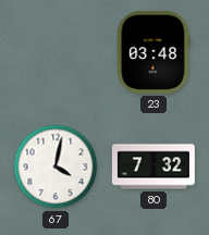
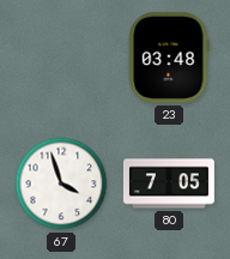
67: 4:02 -> 3:57 (61, 183)
80: 7:32 -> 7:05 (169, 183)
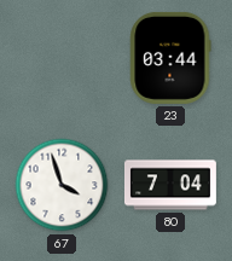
23: 03:48 -> 03:44 (170, 58)
80: 7:05 -> 7:04 (170, 185)
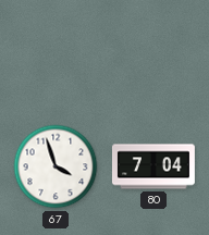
23: 03:44 -> none (170, 58)
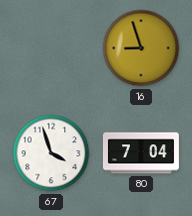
16: none -> 8:57 (141, 48)
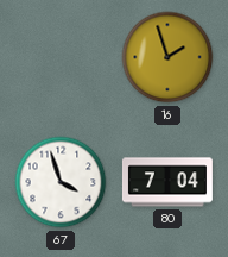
16: 8:57 -> 1:57 (167, 57)
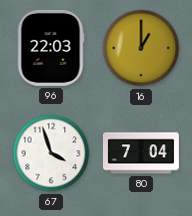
96: none -> 22:03 (51, 48)
16: 1:57 -> 1:00 (141, 48)
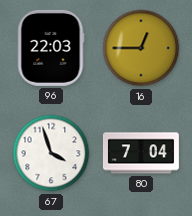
16: 1:00 -> 12:45 (141, 48)
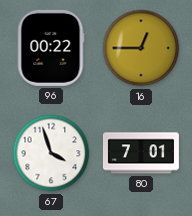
96: 22:03 -> 00:22 (51, 48)
80: 7:04 -> 7:01 (141, 153)
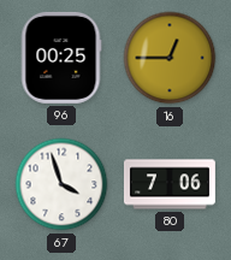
96: 00:22 -> 00:25 (61, 58)
80: 7:01 -> 7:06 (170, 184)
